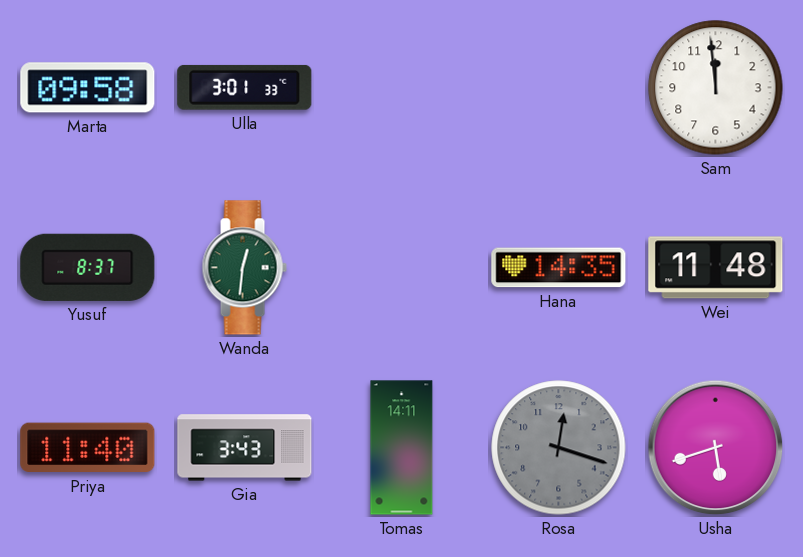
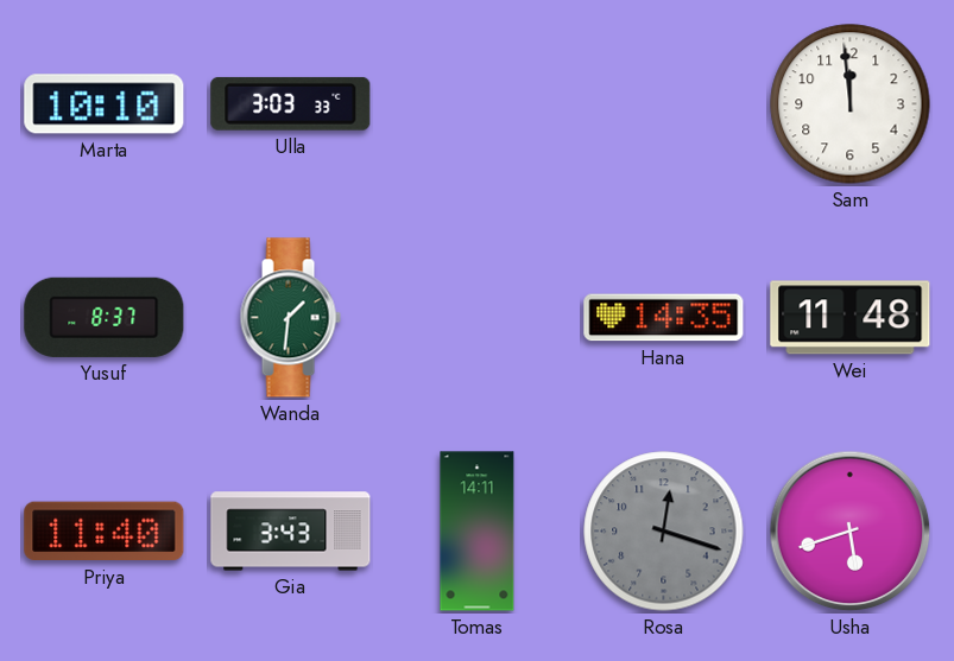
Marta: 09:58 -> 10:10 (105, 104)
Ulla: 3:01 -> 3:03 (291, 103)
Wanda: 12:31 -> 1:31 (290, 318)
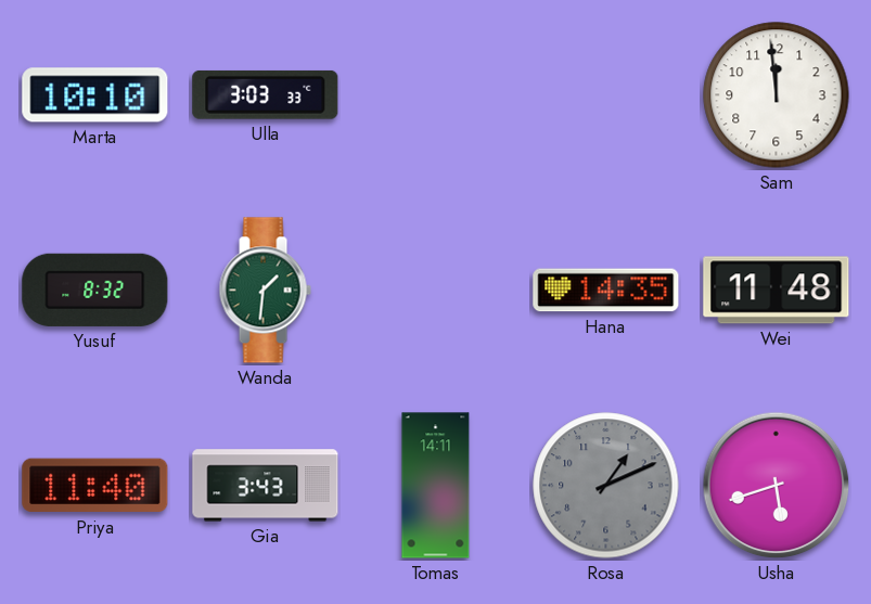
Yusuf: 8:37 -> 8:32 (95, 290)
Rosa: 12:18 -> 1:11 (606, 486)
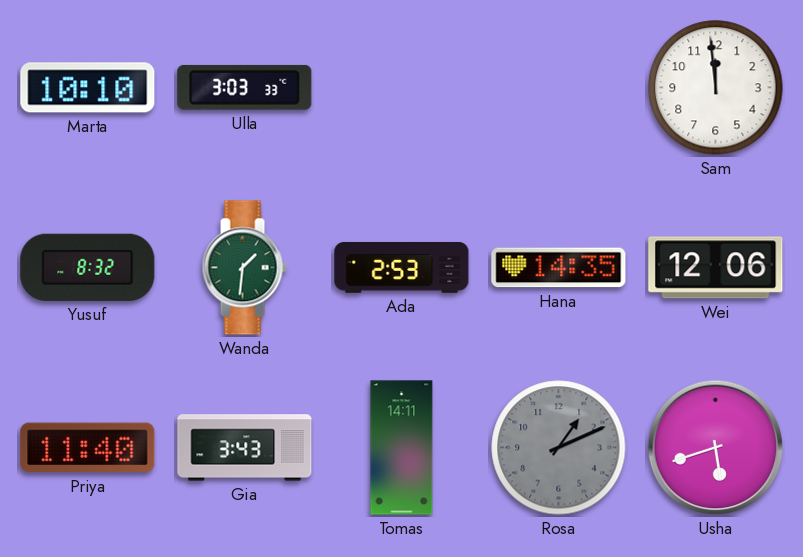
Ada: none -> 2:53 (402, 267)
Wei: 11:48 -> 12:06 (716, 268)
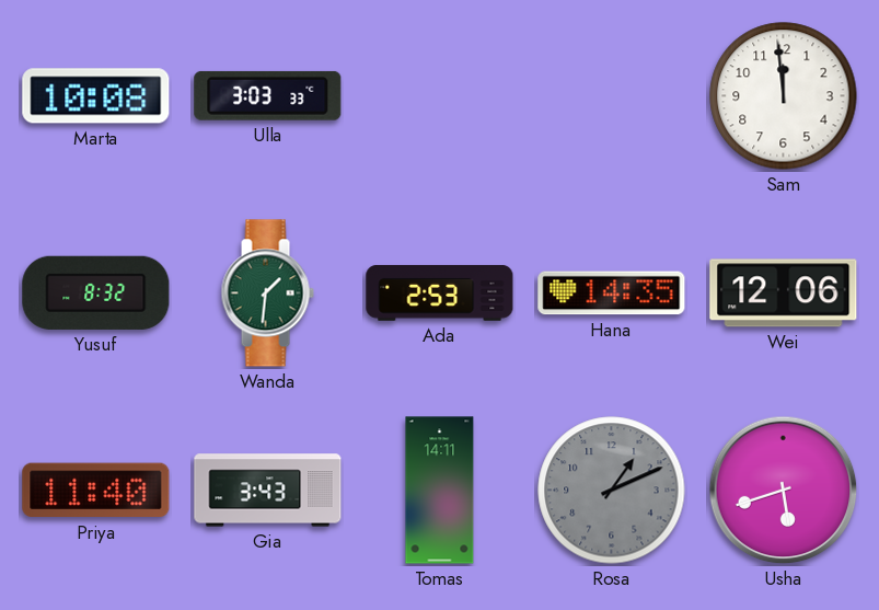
Marta: 10:10 -> 10:08 (96, 96)
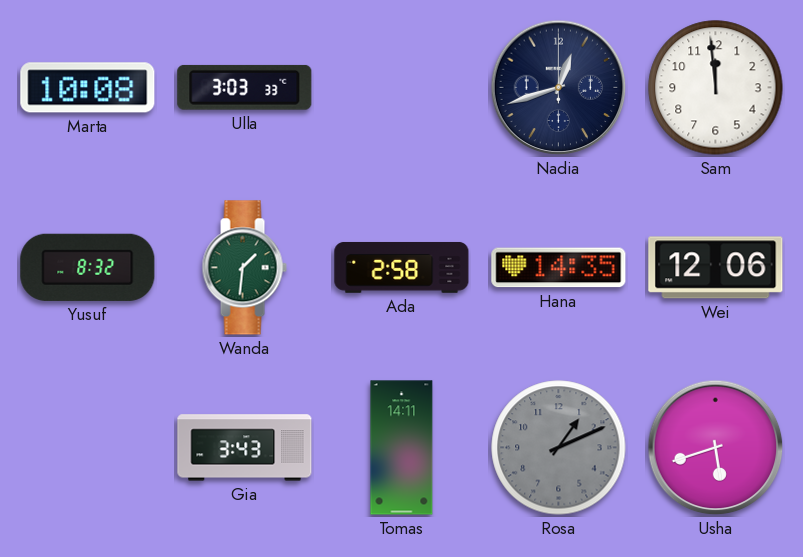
Nadia: none -> 12:42 (559, 88)
Ada: 2:53 -> 2:58 (402, 267)
Priya: 11:40 -> none (96, 491)
